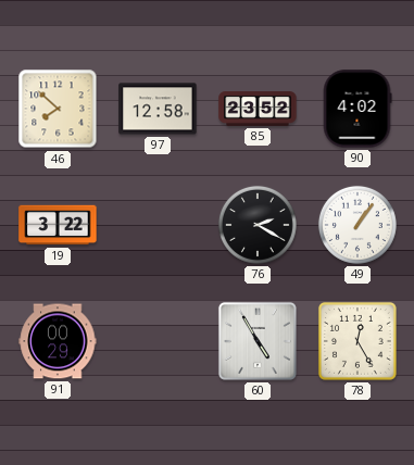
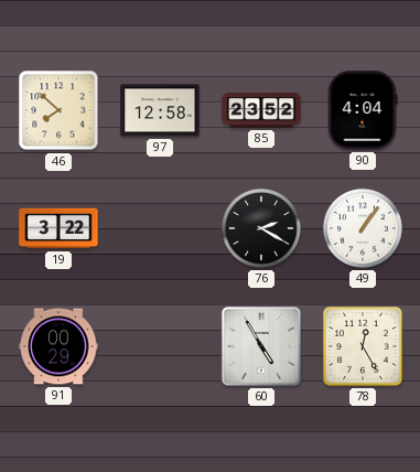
90: 4:02 -> 4:04 (363, 110)
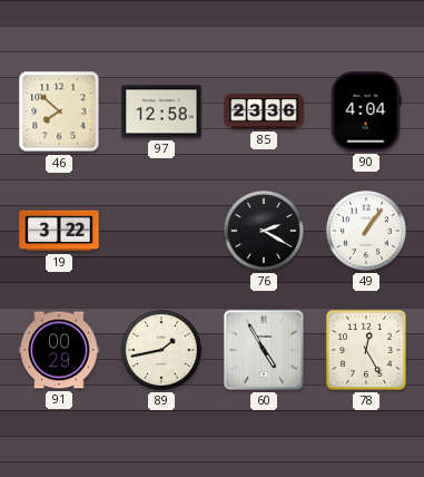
85: 23:52 -> 23:36 (264, 113)
89: none -> 1:43 (161, 350)
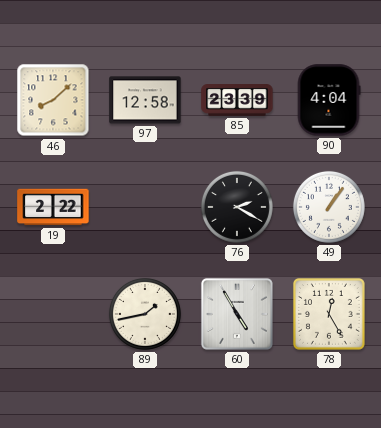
46: 7:52 -> 8:08 (53, 100)
85: 23:36 -> 23:39 (237, 101)
19: 3:22 -> 2:22 (53, 207)
91: 00:29 -> none (59, 350)
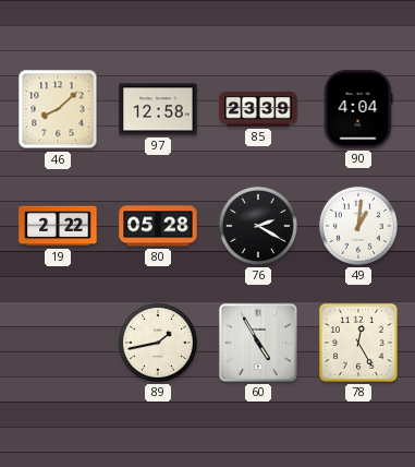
80: none -> 05:28 (158, 226)
49: 1:06 -> 1:01 (358, 226)
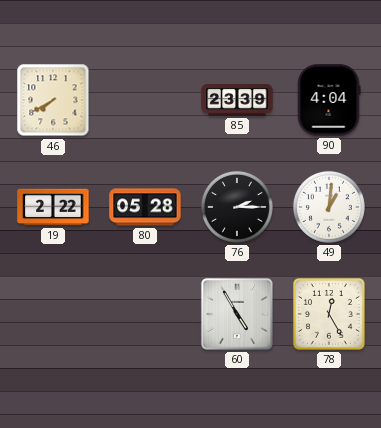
46: 8:08 -> 7:40 (53, 100)
97: 12:58 -> none (158, 109)
76: 2:20 -> 2:15 (237, 207)
89: 1:43 -> none (158, 343)
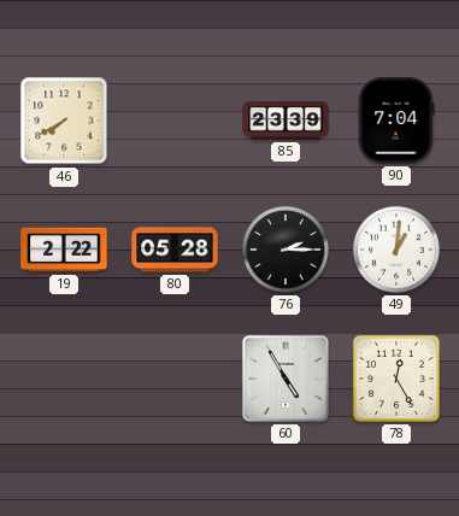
90: 4:04 -> 7:04 (396, 121)
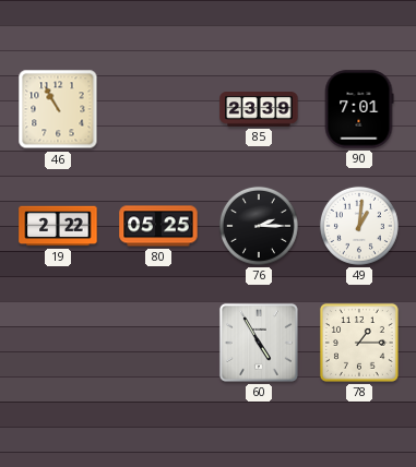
46: 7:40 -> 10:55 (58, 109)
90: 7:04 -> 7:01 (359, 109)
80: 05:28 -> 05:25 (158, 226)
78: 12:25 -> 1:15 (359, 343)
